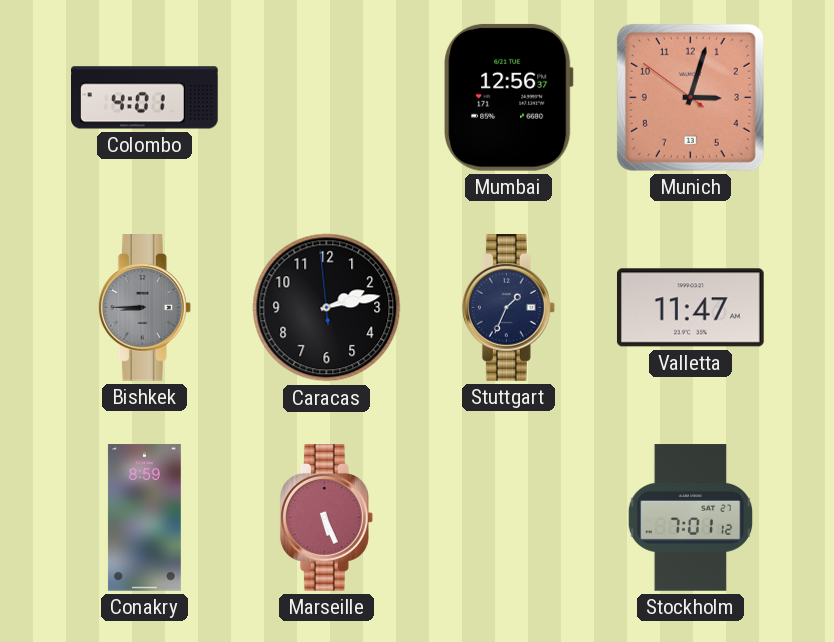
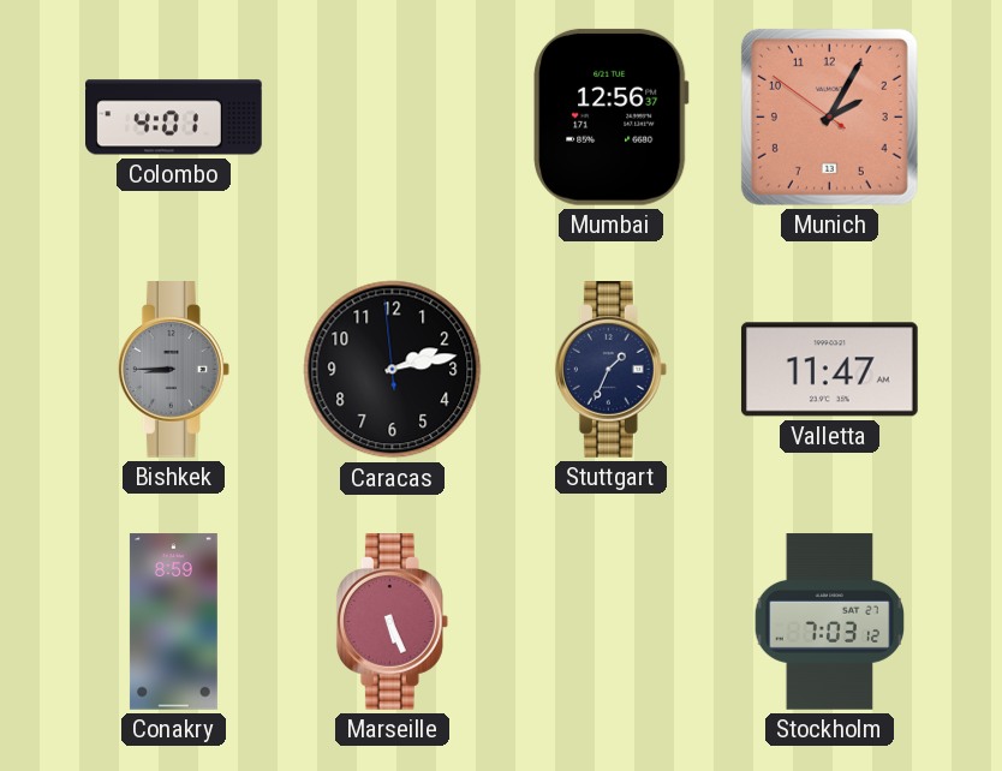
Munich: 3:02 -> 2:04 (829, 116)
Stockholm: 7:01 -> 7:03 (830, 622)
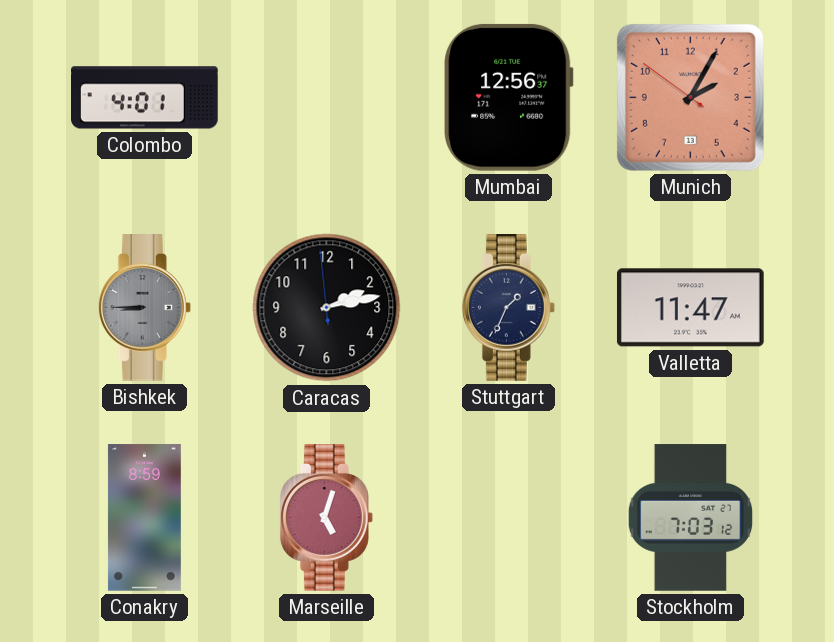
Marseille: 5:26 -> 5:03 (326, 518)
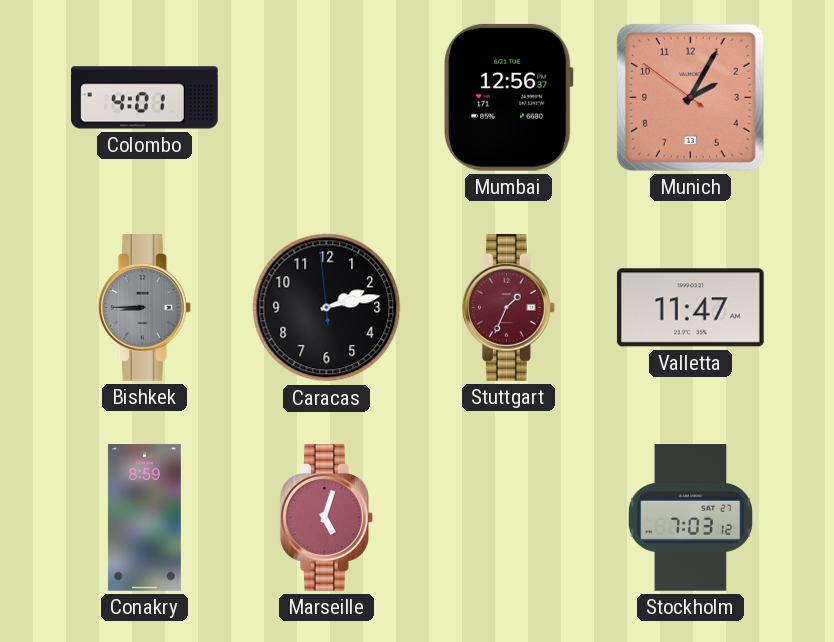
Stuttgart dial: navy -> burgundy (508, 308)
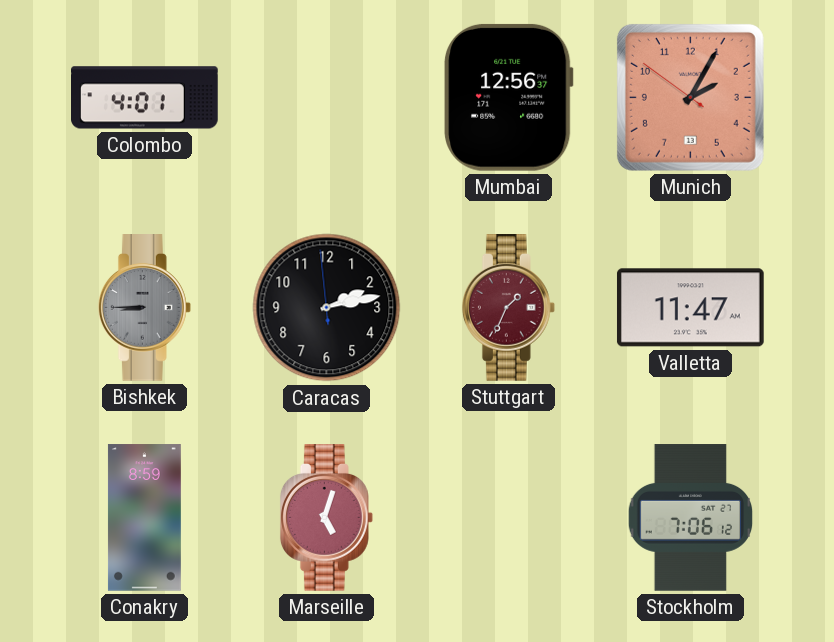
Stockholm: 7:03 -> 7:06 (691, 518)
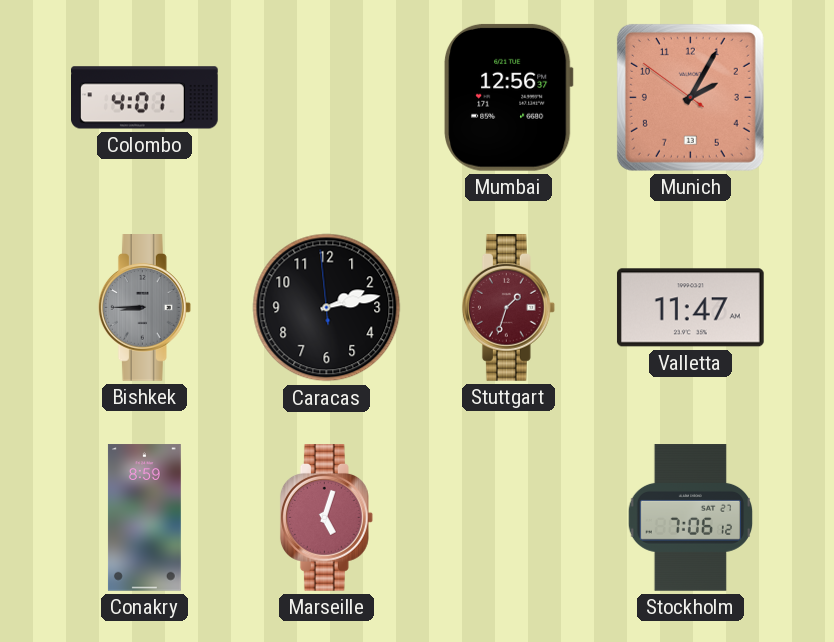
Stuttgart: 1:34 -> 1:33 (508, 308)
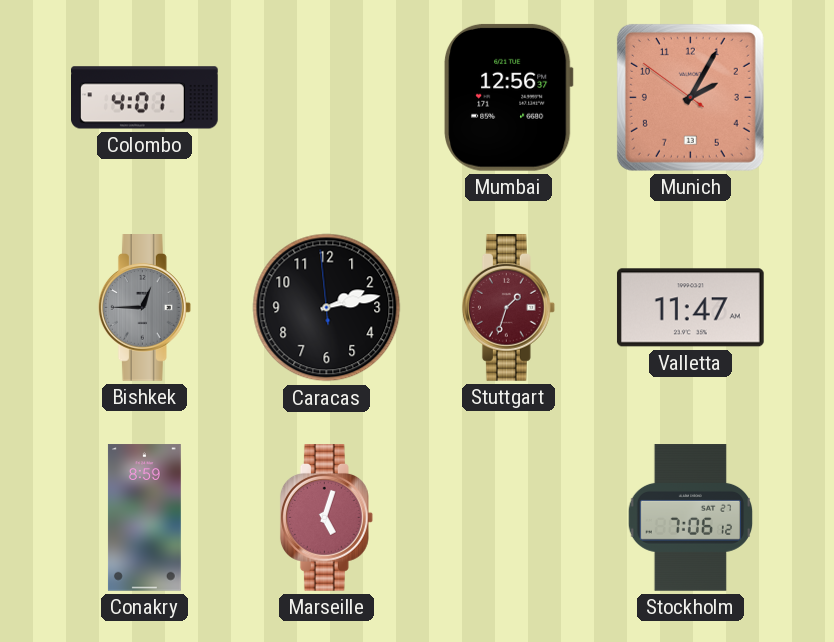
Bishkek: 8:45 -> 12:45 (144, 308)
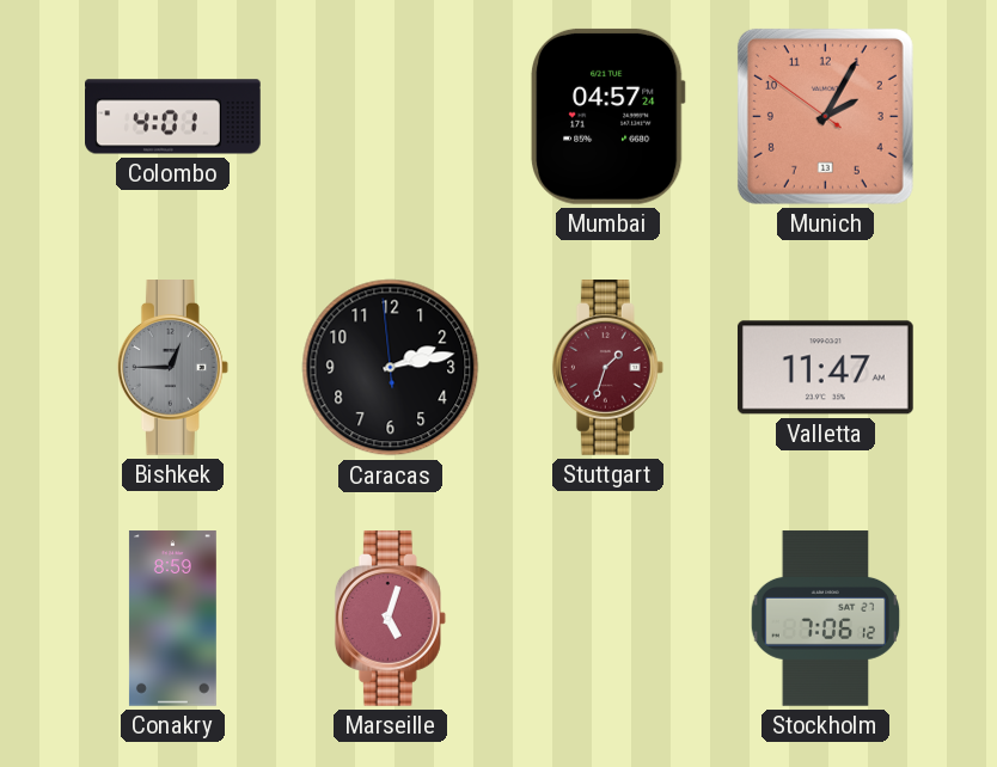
Mumbai: 12:56 -> 04:57 (608, 116)
